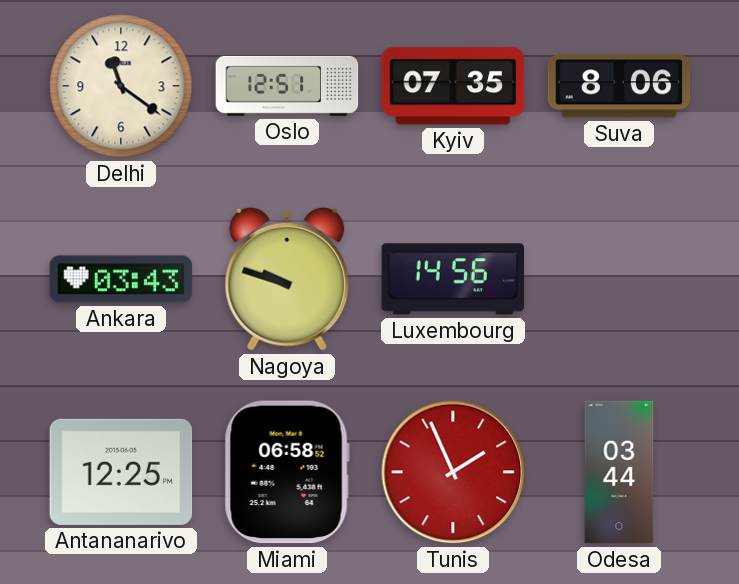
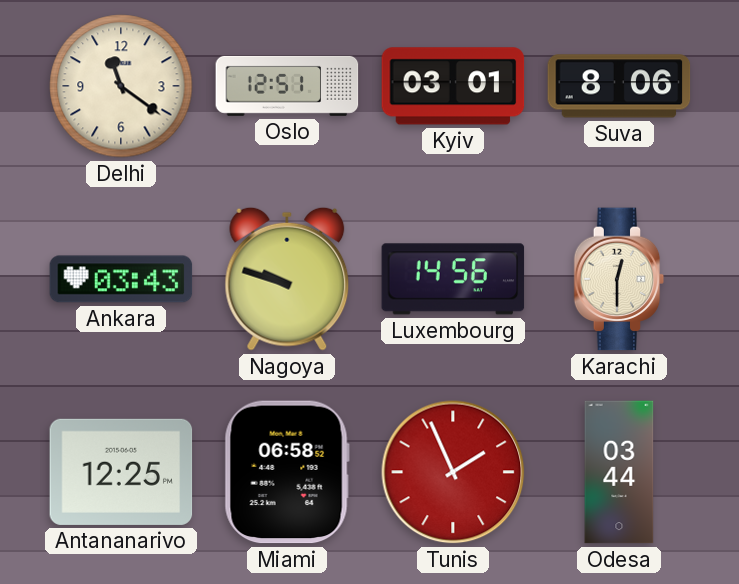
Kyiv: 07:35 -> 03:01 (453, 86)
Karachi: none -> 12:30 (619, 279)
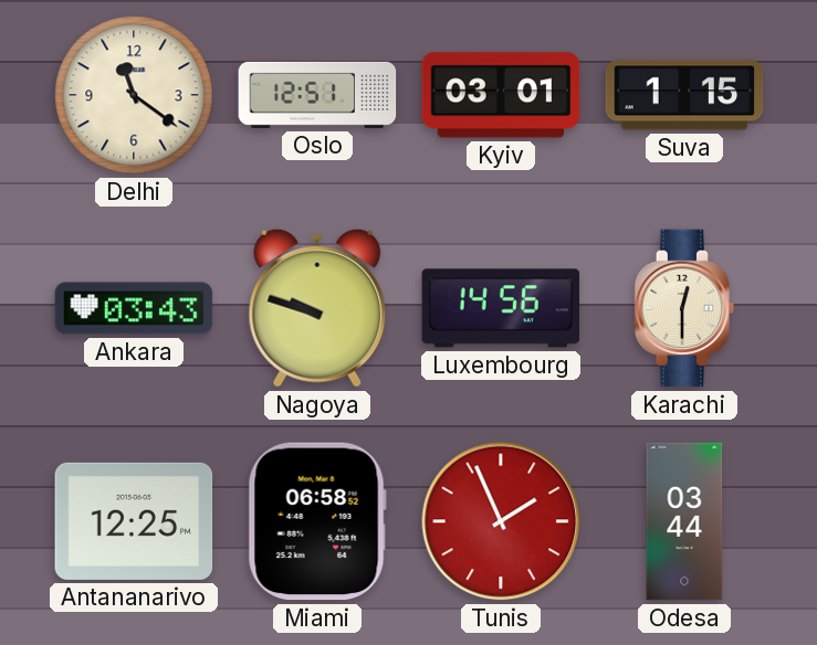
Suva: 8:06 -> 1:15 (684, 95)
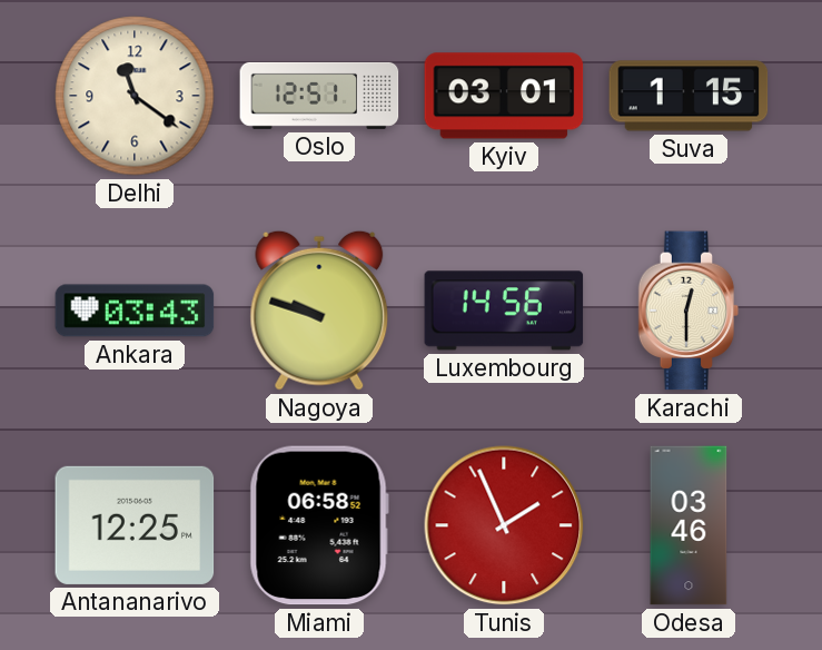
Odesa: 03:44 -> 03:46 (689, 525)
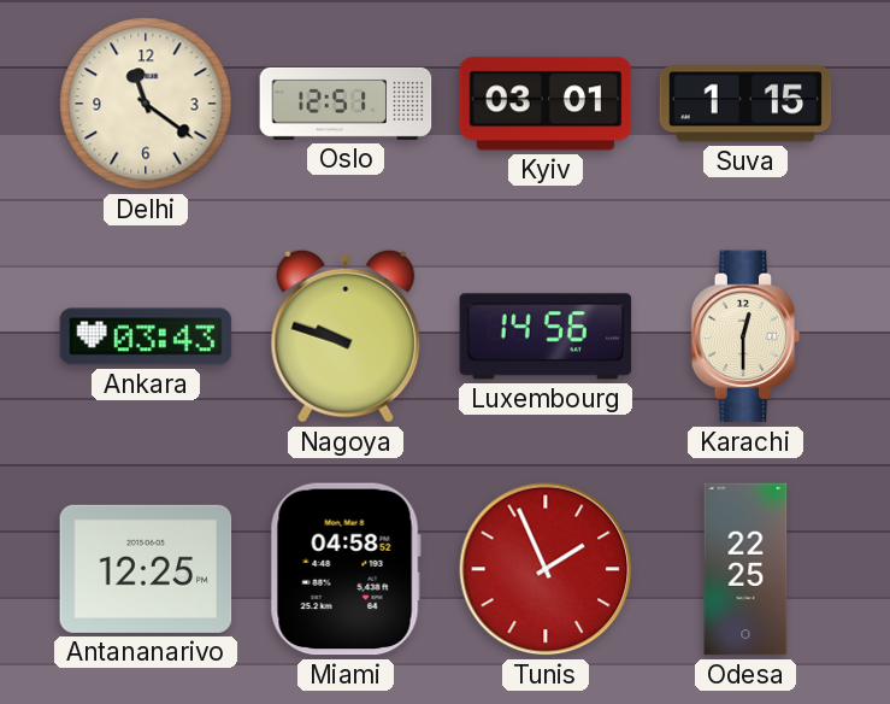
Miami: 06:58 -> 04:58 (346, 569)
Odesa: 03:46 -> 22:25 (745, 569)
